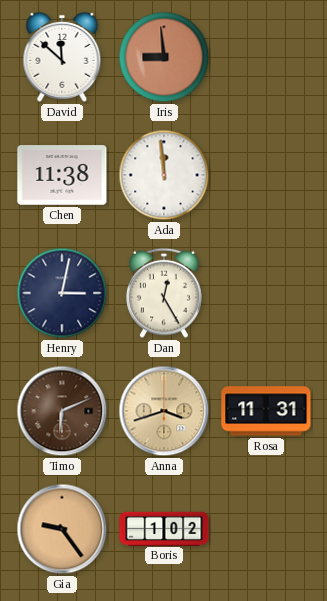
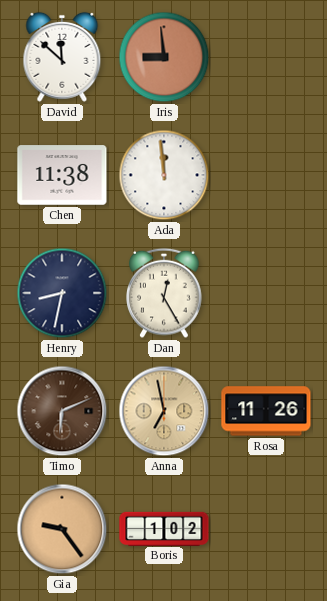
Henry: 3:02 -> 8:32 (62, 293)
Anna: 3:42 -> 6:58 (164, 411)
Rosa: 11:31 -> 11:26 (266, 411)
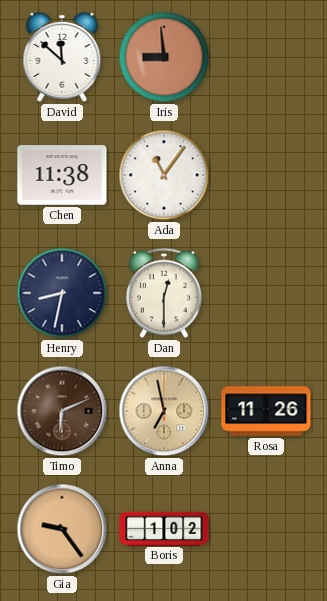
Ada: 11:59 -> 11:06 (164, 175)
Dan: 12:25 -> 12:30 (164, 293)
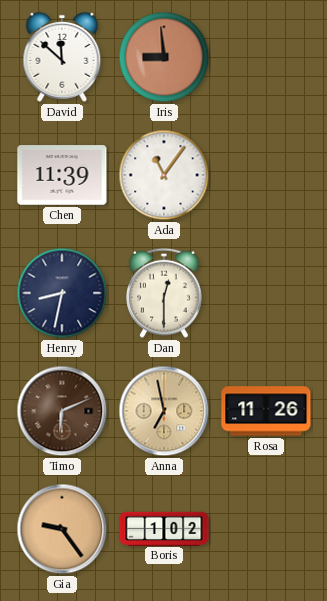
Chen: 11:38 -> 11:39 (62, 175)
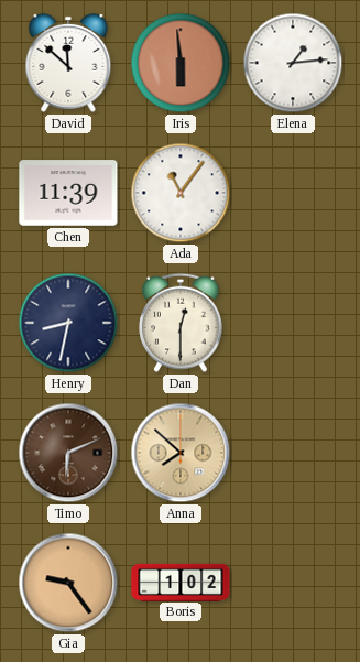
Iris: 8:59 -> 5:59 (181, 63)
Elena: none -> 1:14 (293, 63)
Anna: 6:58 -> 7:52 (181, 453)
Rosa: 11:26 -> none (266, 411)
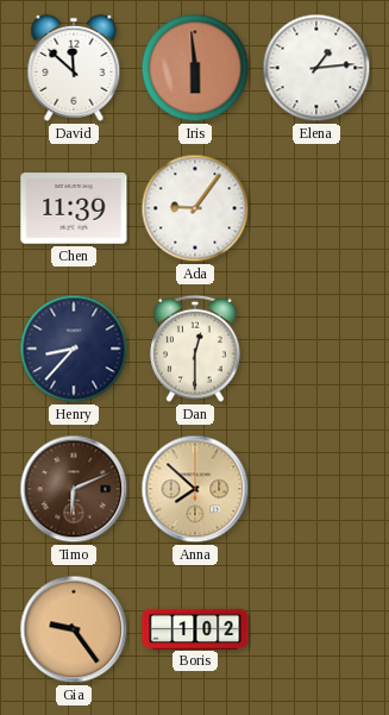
Ada: 11:06 -> 9:06 (195, 208)
Henry: 8:32 -> 8:37 (74, 349)
